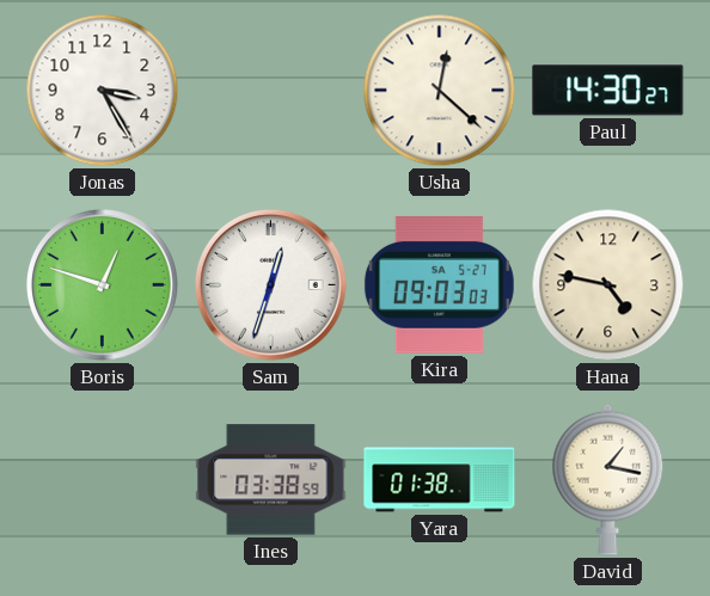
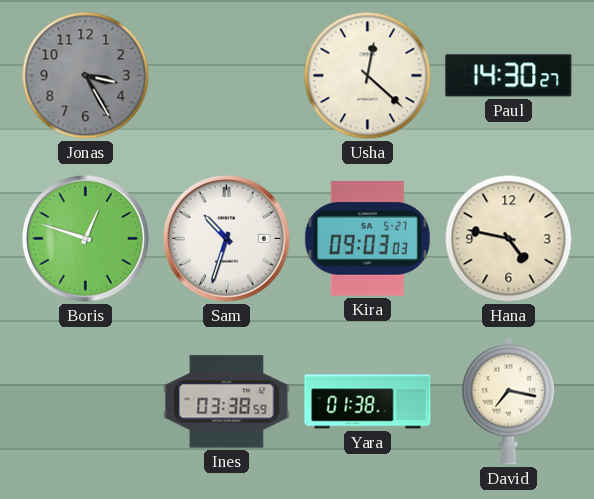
Jonas dial: white -> grey (86, 76)
Sam: 12:33 -> 10:33 (227, 239)
David: 1:17 -> 7:17 (509, 401)
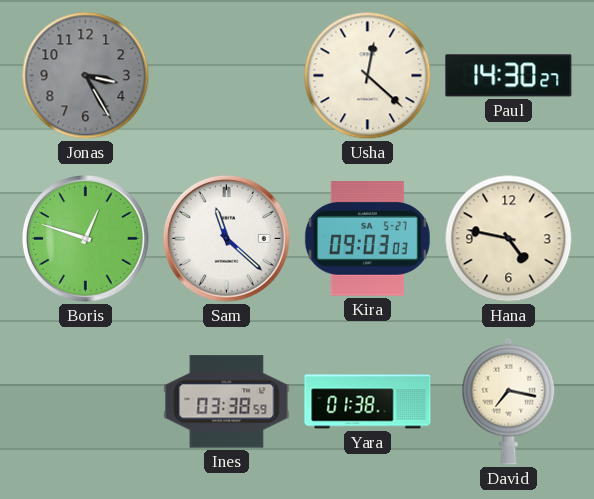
Sam: 10:33 -> 11:22 (227, 239)
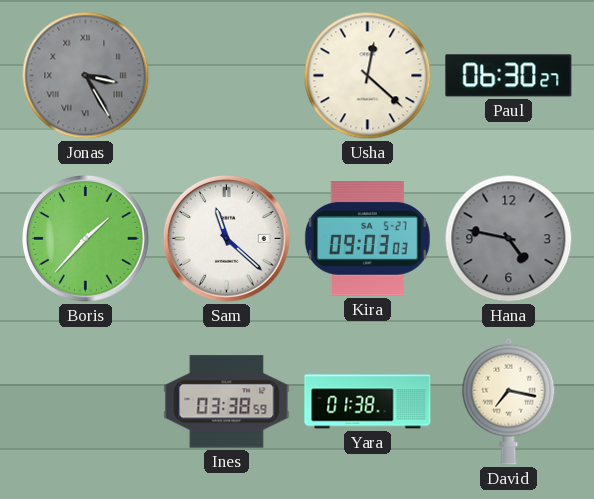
Jonas numerals: Arabic -> Roman (86, 76)
Paul: 14:30 -> 06:30 (509, 76)
Boris: 12:48 -> 1:37 (86, 239)
Hana dial: cream -> grey (509, 239)
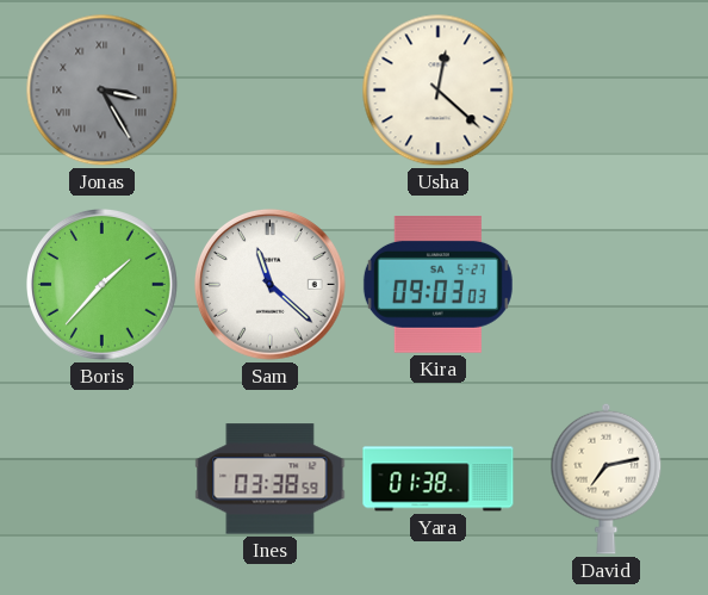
Paul: 06:30 -> none (509, 76)
Hana: 4:47 -> none (509, 239)
David: 7:17 -> 7:13 (607, 478)
